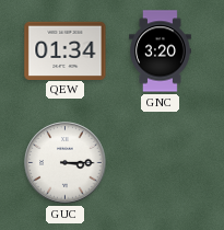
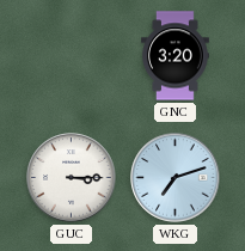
QEW: 01:34 -> none (66, 50)
WKG: none -> 7:12 (176, 178)
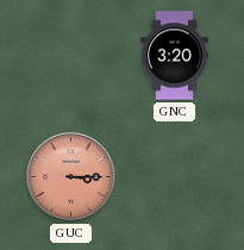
GUC dial: white -> salmon (71, 177)
WKG: 7:12 -> none (176, 178)
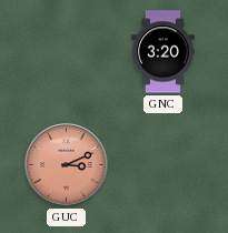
GUC: 3:15 -> 3:11 (67, 165)
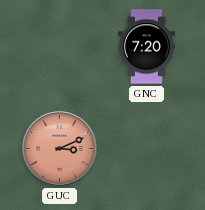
GNC: 3:20 -> 7:20 (147, 47)
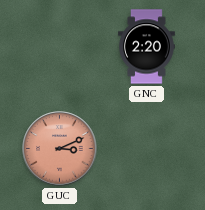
GNC: 7:20 -> 2:20 (147, 47)
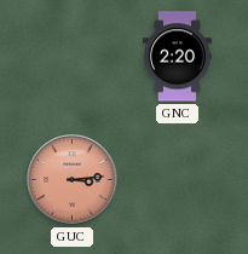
GUC: 3:11 -> 3:14 (73, 180)
